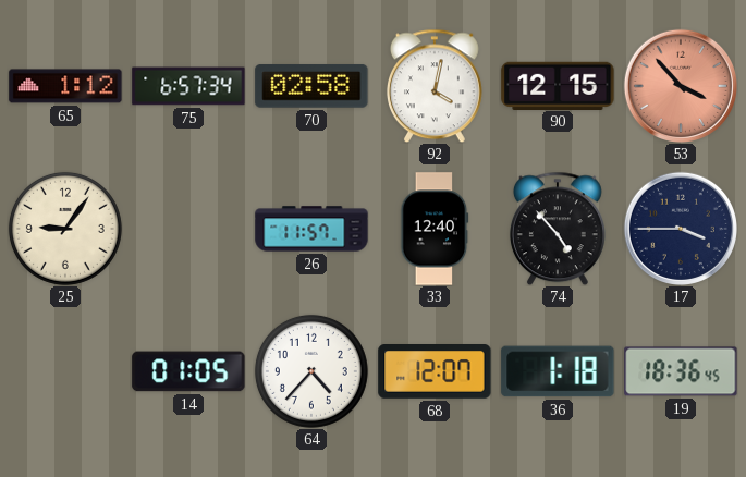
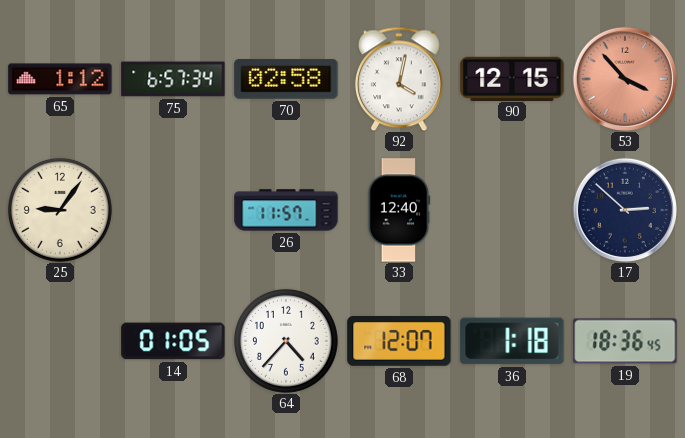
74: 4:53 -> none (558, 229)
17: 3:45 -> 2:52 (624, 209)
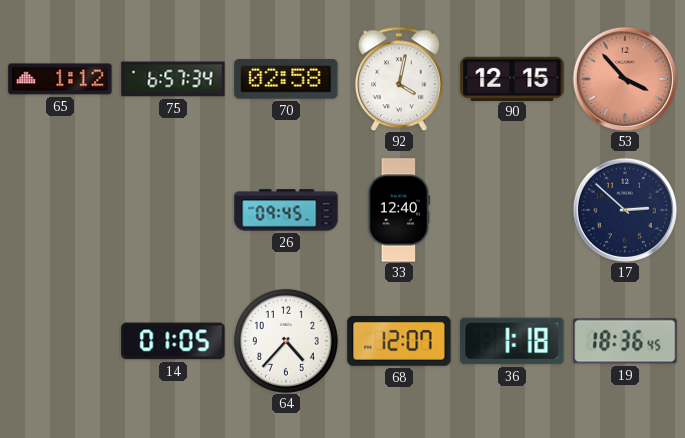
25: 9:06 -> none (60, 210)
26: 11:57 -> 09:45 (286, 210)
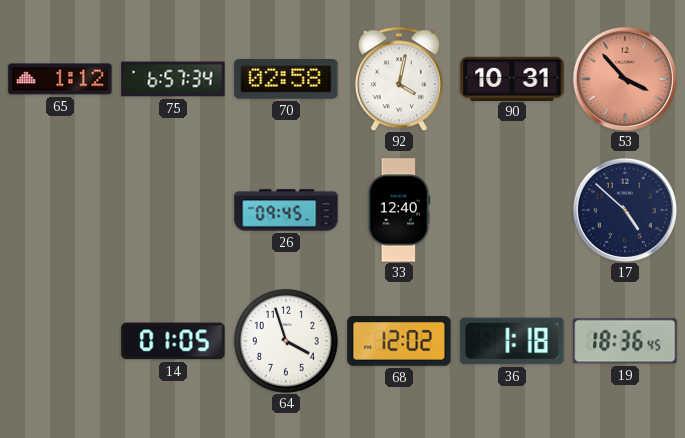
90: 12:15 -> 10:31 (512, 78)
17: 2:52 -> 4:52 (624, 209)
64: 4:37 -> 3:57 (286, 341)
68: 12:07 -> 12:02 (399, 341)
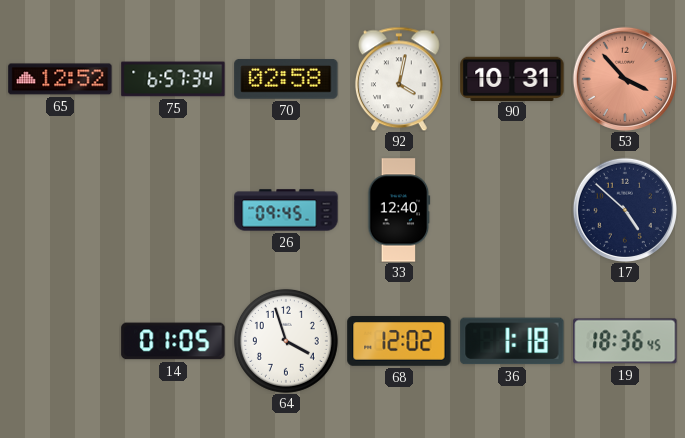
65: 1:12 -> 12:52 (60, 79)
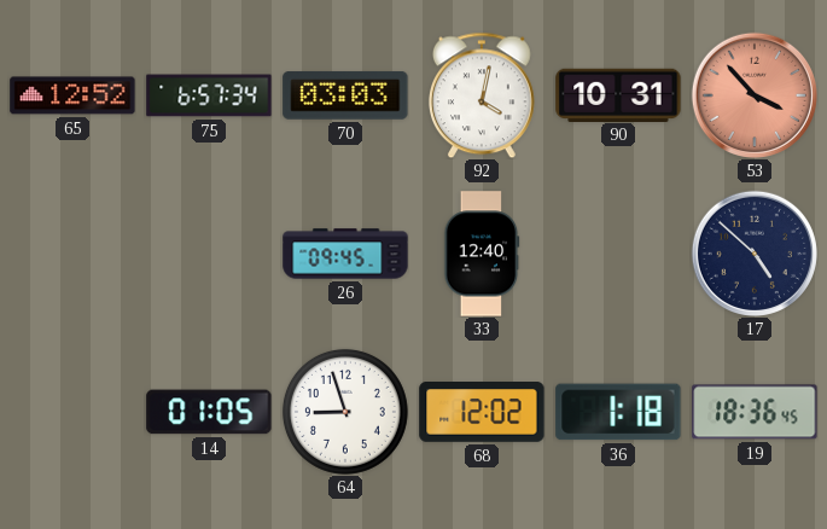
70: 02:58 -> 03:03 (345, 97)
64: 3:57 -> 8:57 (345, 412)
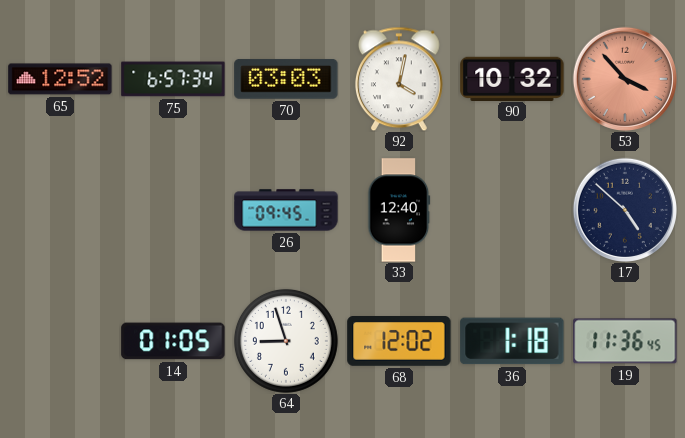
90: 10:31 -> 10:32 (512, 78)
19: 18:36 -> 11:36 (625, 341)
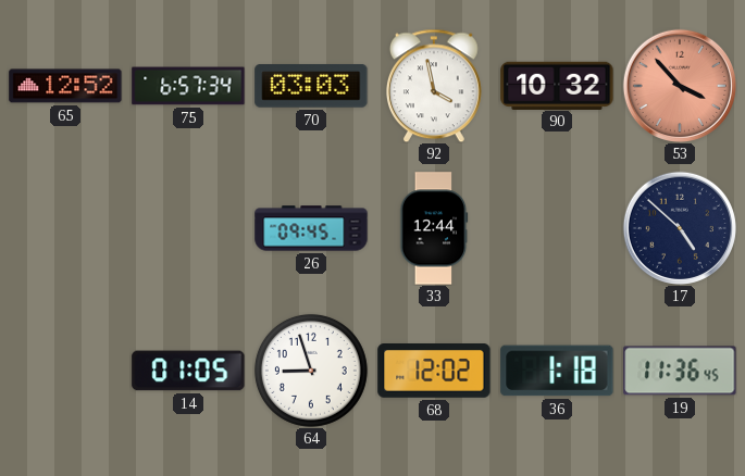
92: 4:02 -> 3:58 (434, 86)
33: 12:40 -> 12:44 (434, 228)
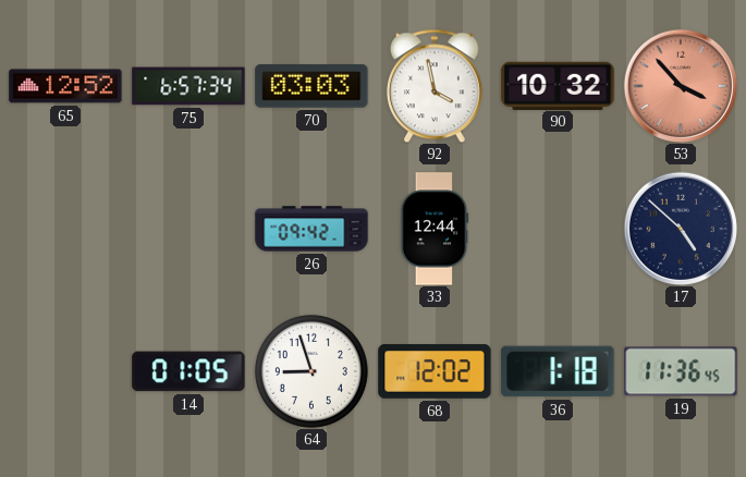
26: 09:45 -> 09:42 (311, 229)
